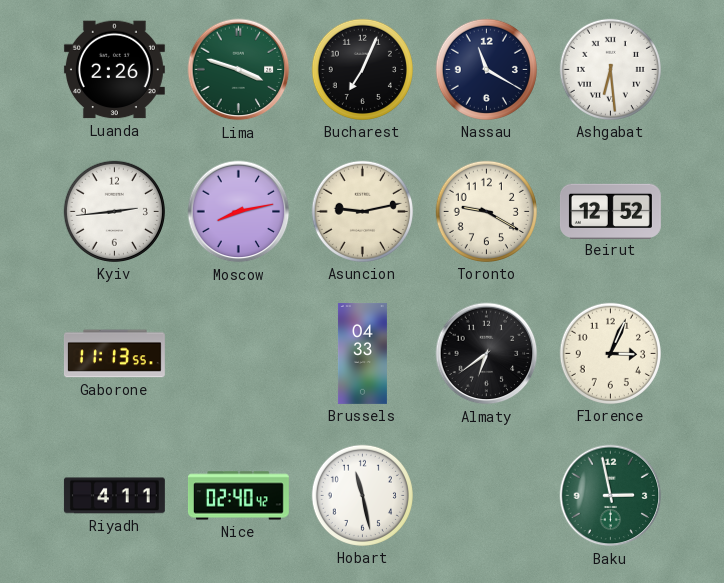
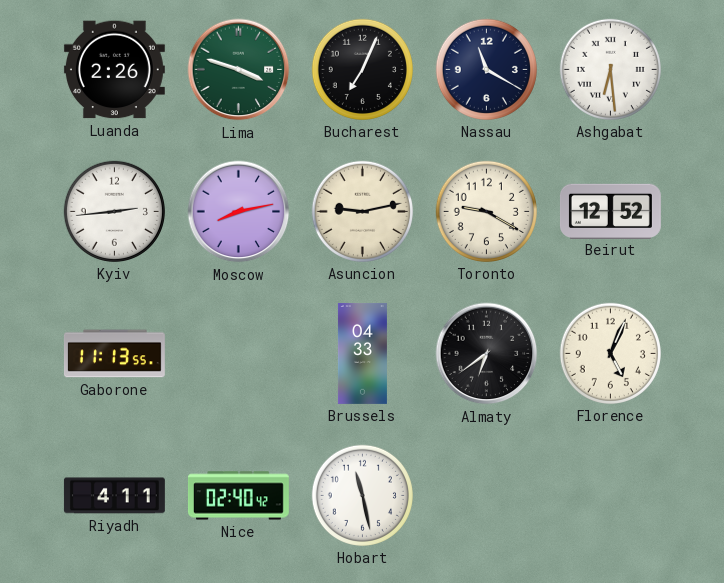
Florence: 3:04 -> 5:04 (610, 353)
Baku: 2:58 -> none (611, 496)
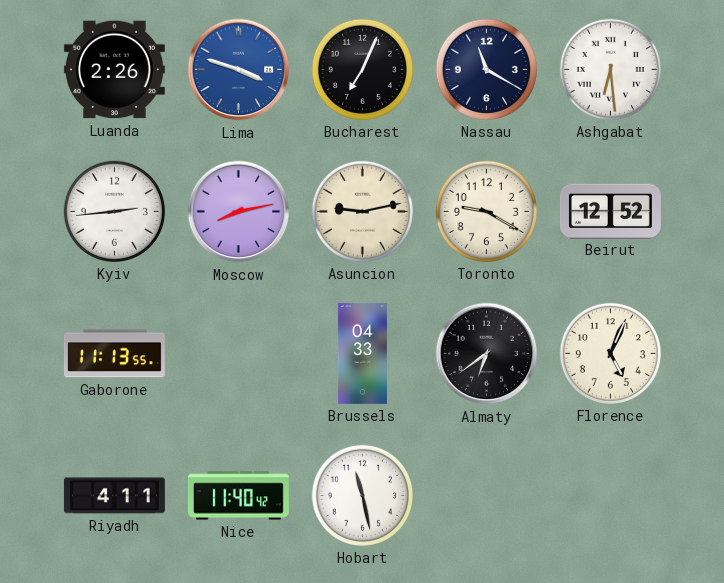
Lima dial: green -> blue (239, 70)
Nice: 02:40 -> 11:40 (238, 496)
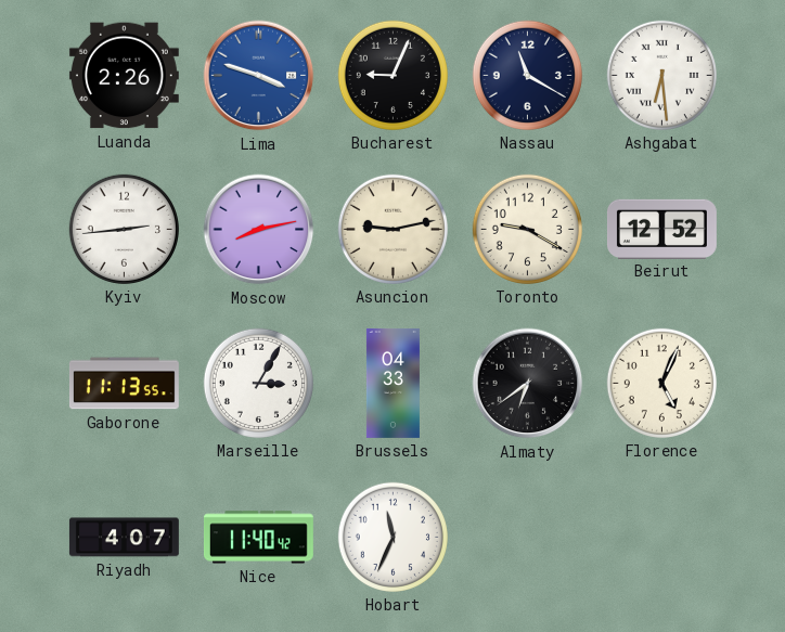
Bucharest: 7:04 -> 9:04 (392, 75)
Marseille: none -> 3:05 (258, 383)
Riyadh: 4:11 -> 4:07 (124, 538)
Hobart: 11:28 -> 11:34 (392, 537)
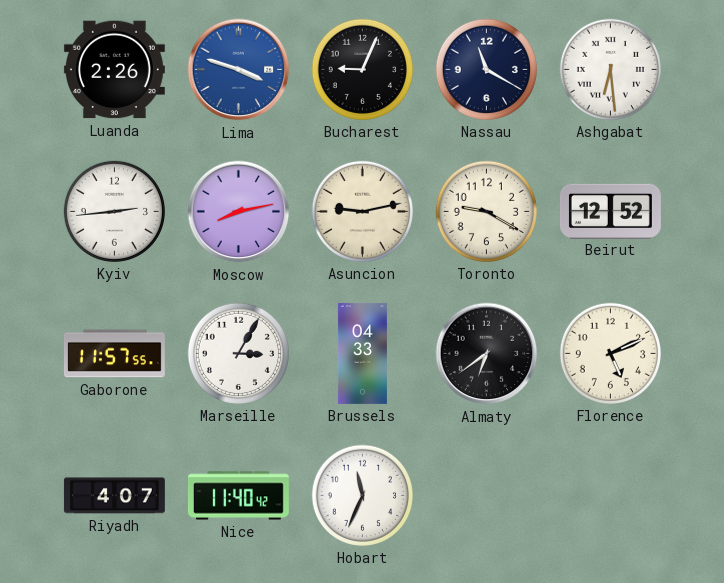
Gaborone: 11:13 -> 11:57 (114, 354)
Florence: 5:04 -> 5:11 (610, 353)
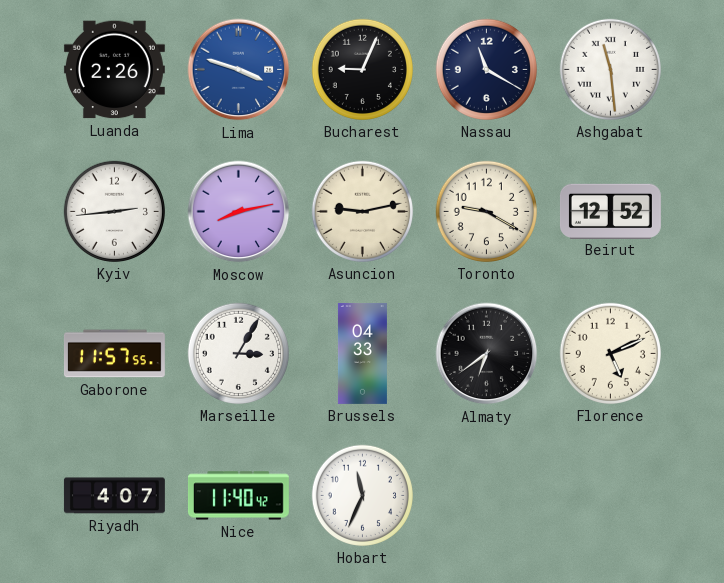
Ashgabat: 6:29 -> 11:29 (610, 69)
